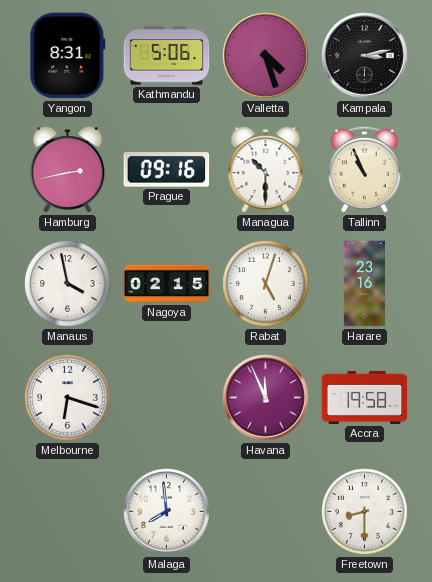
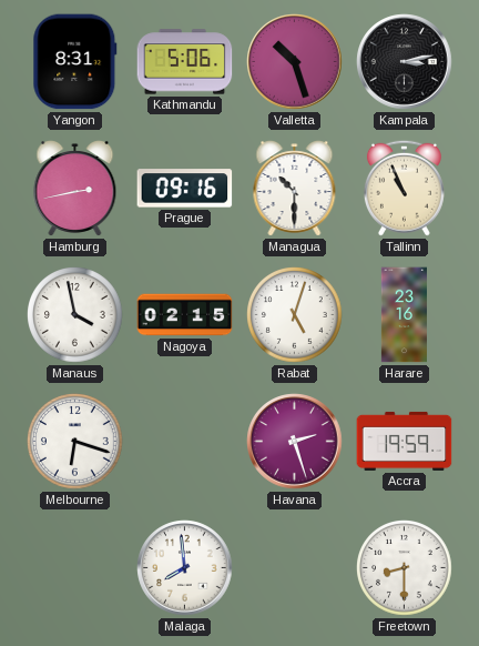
Valletta: 4:27 -> 10:27 (295, 62)
Havana: 11:56 -> 2:27 (295, 442)
Accra: 19:58 -> 19:59 (405, 441)
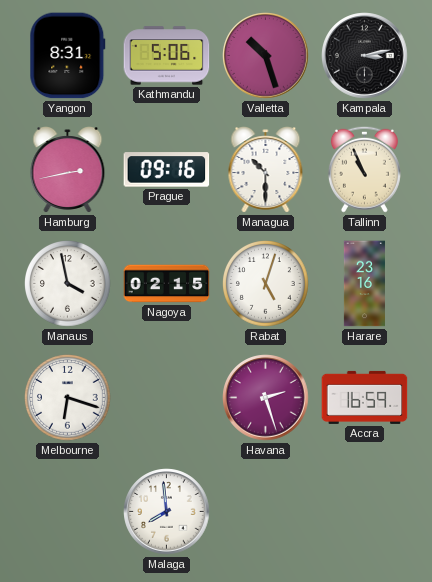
Accra: 19:59 -> 16:59 (365, 397)
Freetown: 8:30 -> none (405, 568)
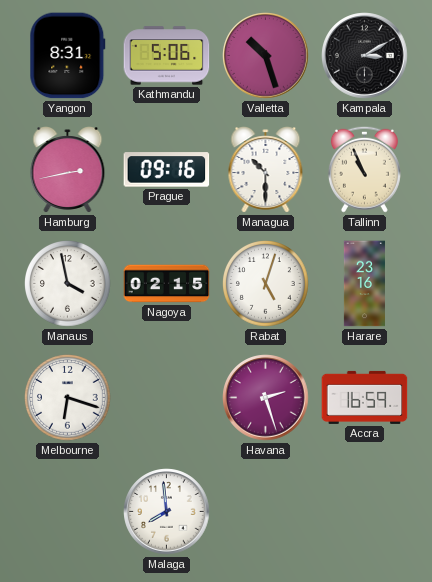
Kampala: 3:13 -> 3:10 (365, 56)
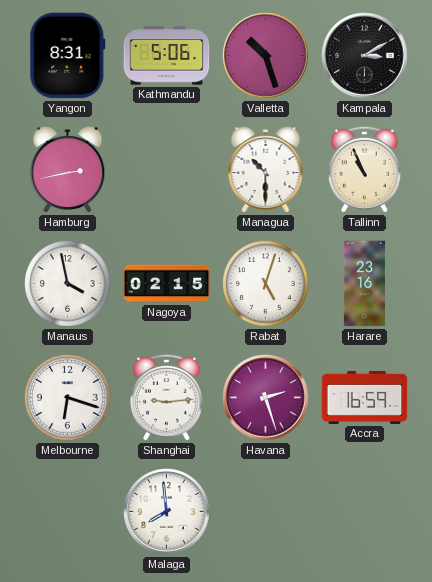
Prague: 09:16 -> none (167, 170)
Shanghai: none -> 9:14 (166, 397)
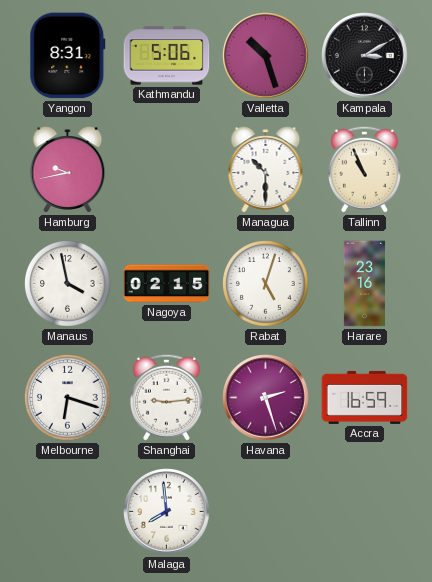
Hamburg: 2:43 -> 9:43 (68, 170)
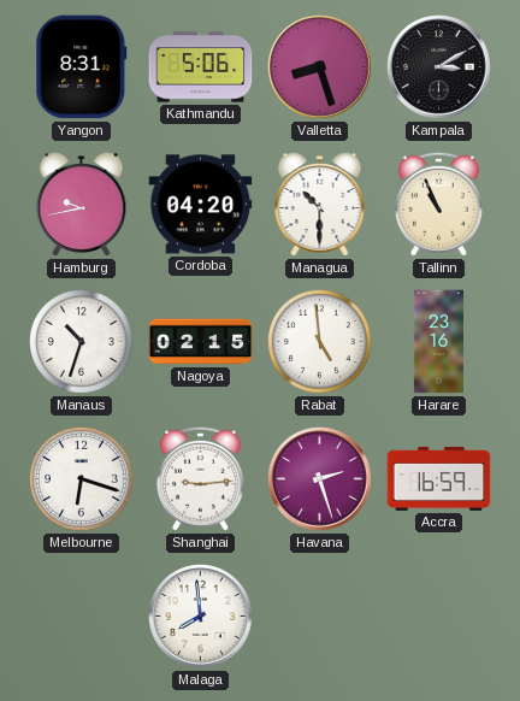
Valletta: 10:27 -> 8:27 (320, 67)
Cordoba: none -> 04:20 (201, 205)
Manaus: 3:58 -> 10:33 (82, 342)
Rabat: 5:03 -> 4:59 (320, 342)
